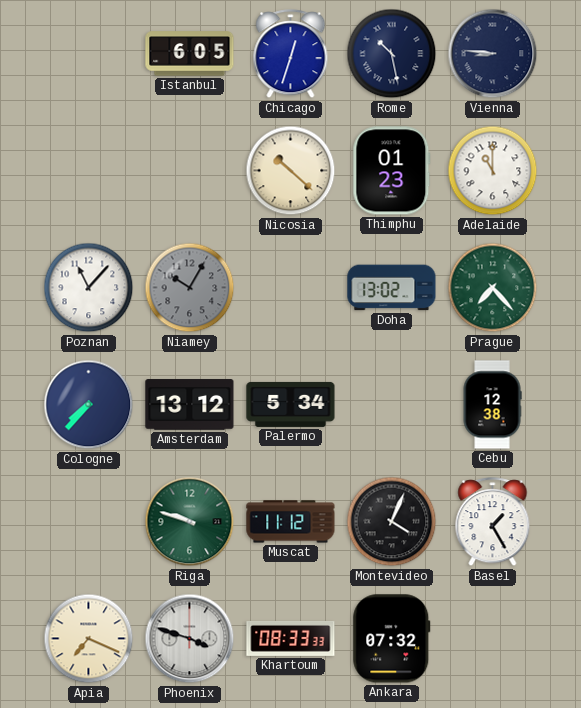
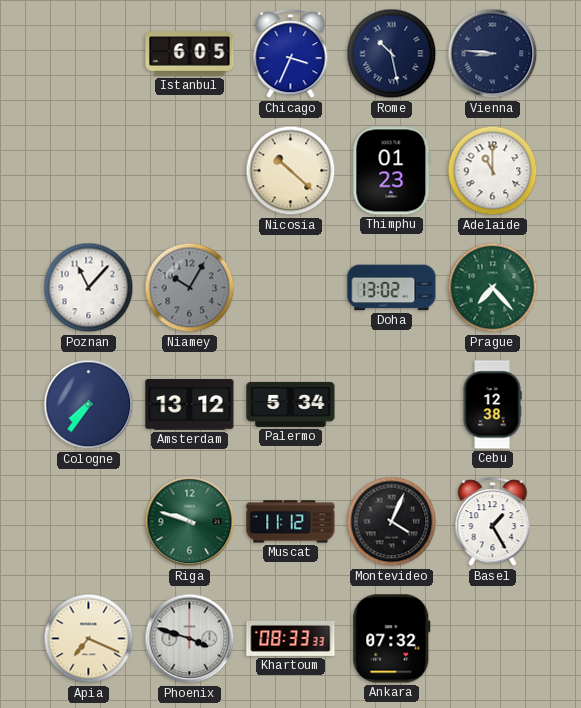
Chicago: 12:33 -> 3:34 (291, 54)
Cologne: 7:37 -> 7:36 (89, 405)
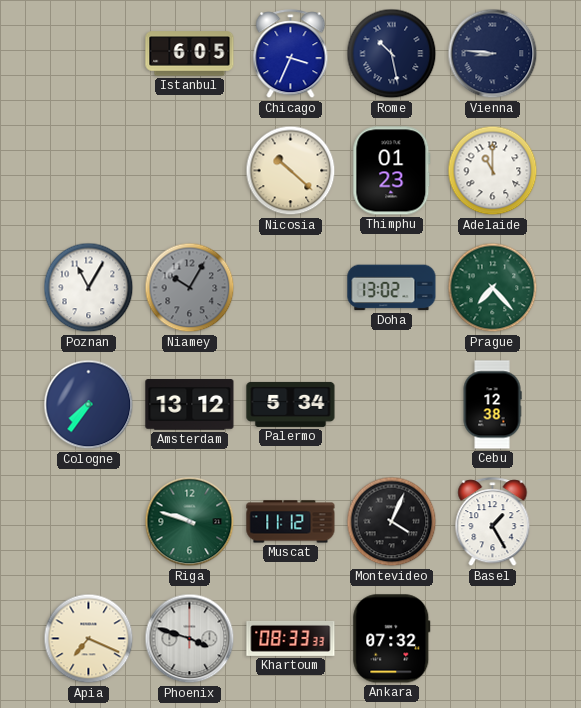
Poznan: 11:07 -> 11:05 (89, 288)
